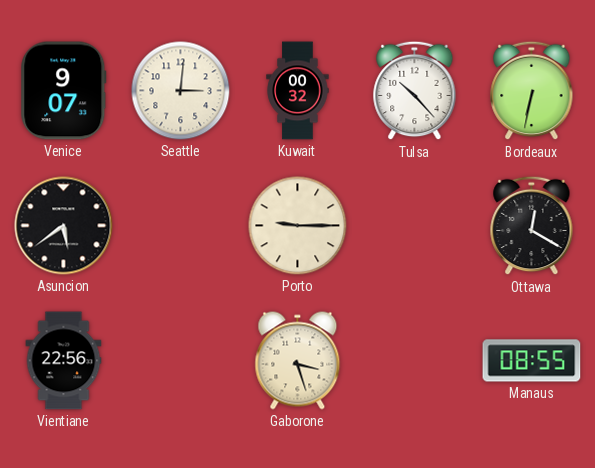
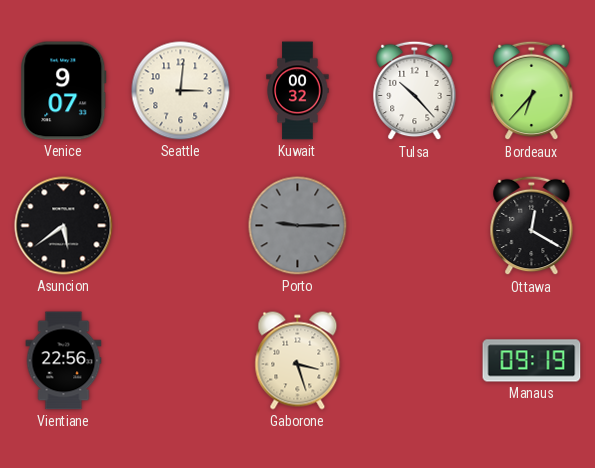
Bordeaux: 6:32 -> 6:37 (532, 91)
Porto dial: cream -> grey (298, 226)
Manaus: 08:55 -> 09:19 (532, 361)
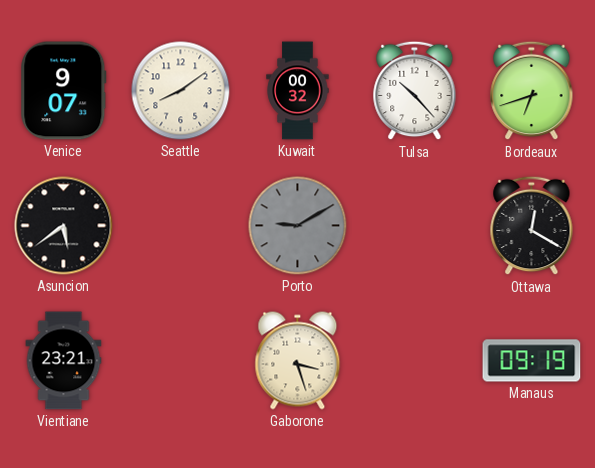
Seattle: 3:01 -> 8:09 (181, 91)
Bordeaux: 6:37 -> 6:42 (532, 91)
Porto: 9:15 -> 9:10 (298, 226)
Vientiane: 22:56 -> 23:21 (64, 361)
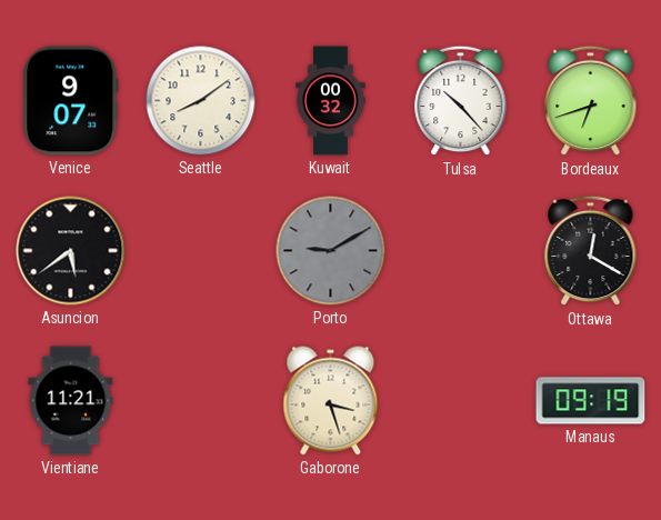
Vientiane: 23:21 -> 11:21 (71, 401)
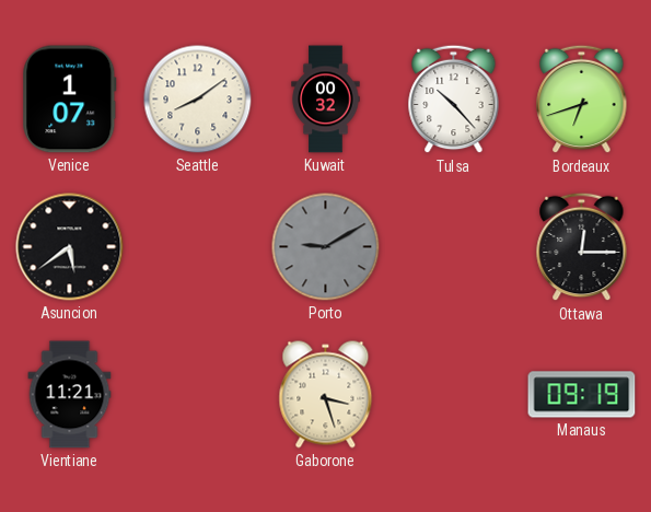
Venice: 9:07 -> 1:07 (70, 100)
Ottawa: 12:20 -> 12:15 (582, 247)
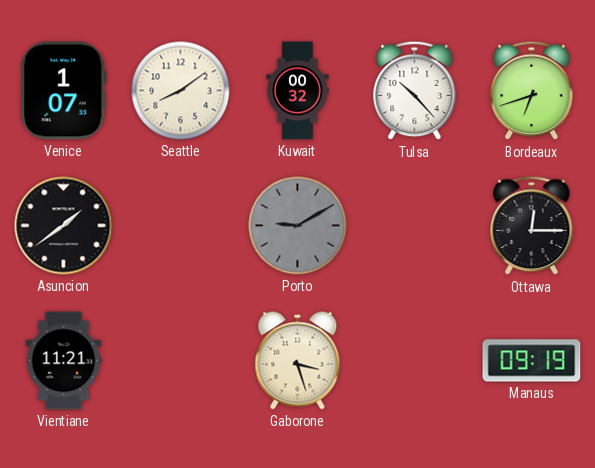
Asuncion: 5:39 -> 1:39 (64, 226)
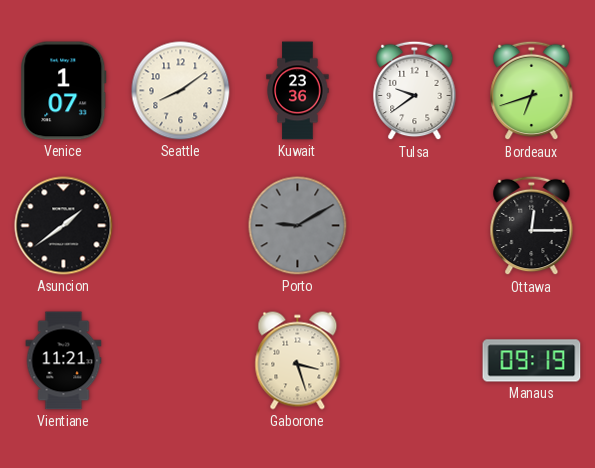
Kuwait: 00:32 -> 23:36 (298, 91)
Tulsa: 10:23 -> 9:39 (415, 91)
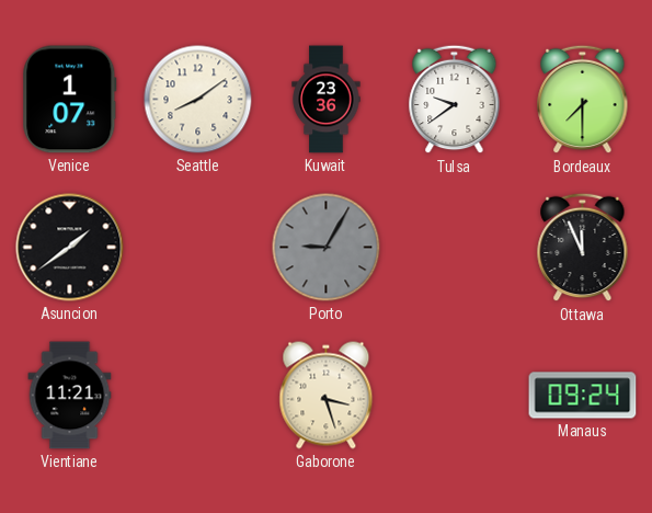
Bordeaux: 6:42 -> 7:30 (583, 100)
Porto: 9:10 -> 9:05 (327, 248)
Ottawa: 12:15 -> 11:56 (583, 248)
Manaus: 09:19 -> 09:24 (583, 396)
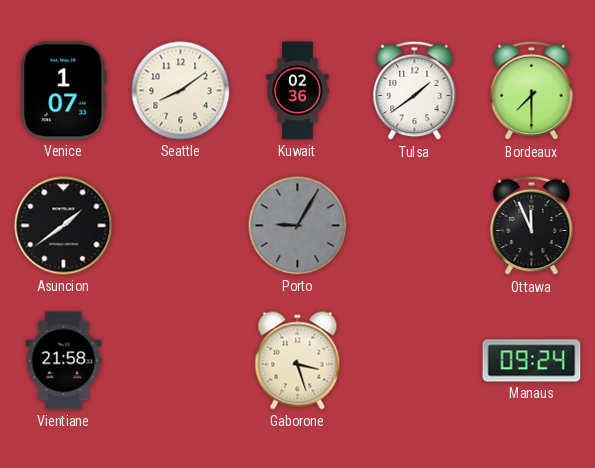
Kuwait: 23:36 -> 02:36 (298, 91)
Tulsa: 9:39 -> 1:39 (415, 91)
Vientiane: 11:21 -> 21:58 (64, 361)
